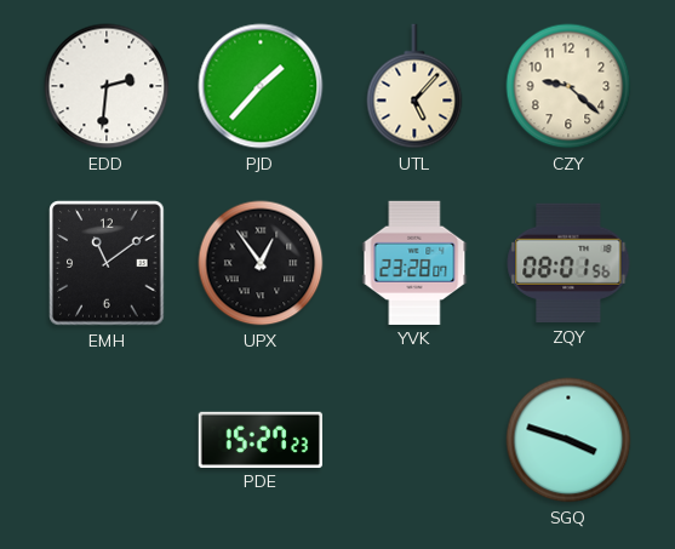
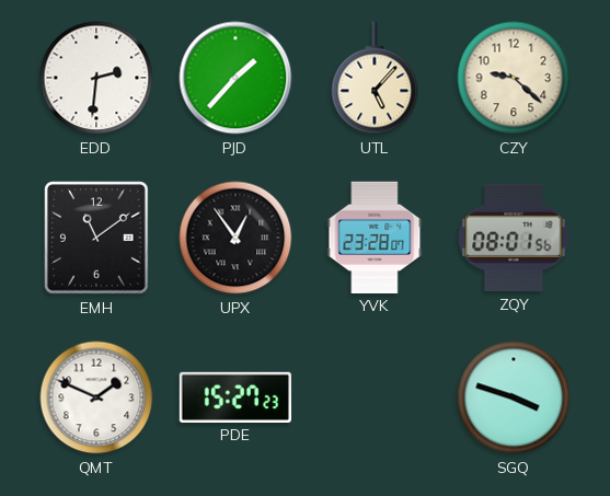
QMT: none -> 1:49 (96, 397)
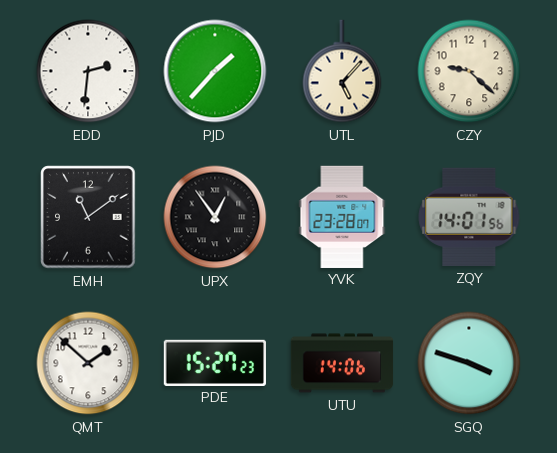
ZQY: 08:01 -> 14:01 (469, 217)
QMT: 1:49 -> 1:52 (88, 363)
UTU: none -> 14:06 (342, 363)
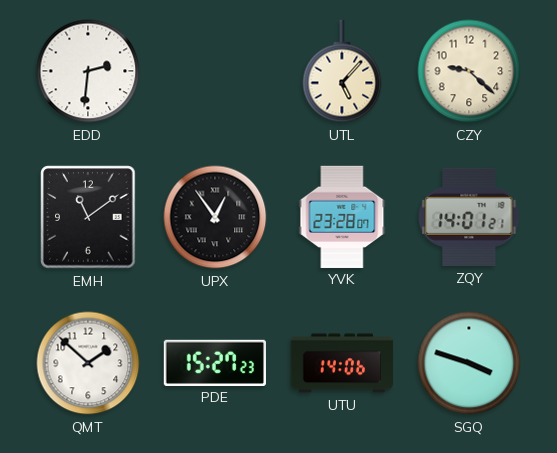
PJD: 1:37 -> none (215, 71)
ZQY: 14:01:56 -> 14:01:21 (469, 217)
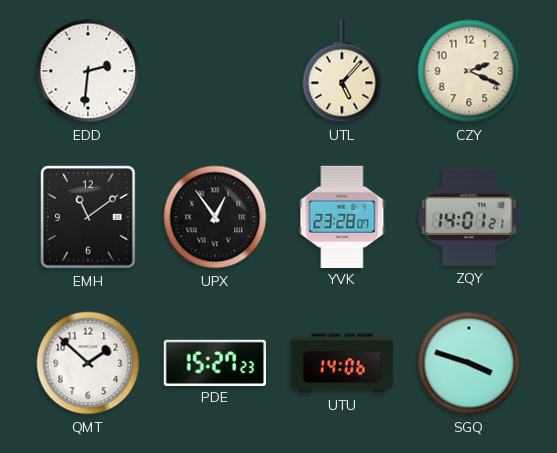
CZY: 9:22 -> 2:19 (469, 71)
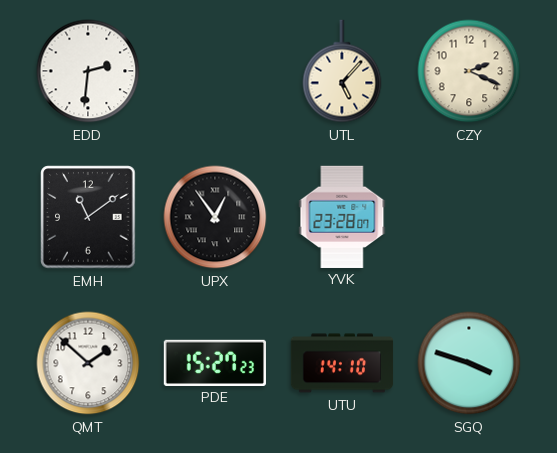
ZQY: 14:01 -> none (469, 217)
UTU: 14:06 -> 14:10 (342, 363)
